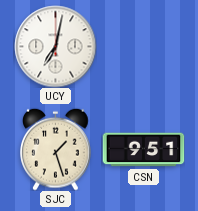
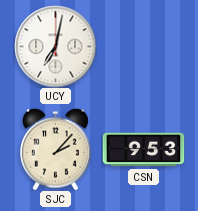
SJC: 1:27 -> 2:07 (56, 149)
CSN: 9:51 -> 9:53 (143, 150)
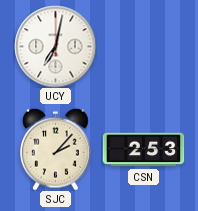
CSN: 9:53 -> 2:53 (143, 150)
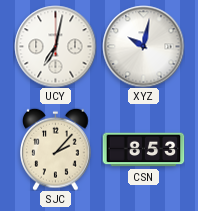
XYZ: none -> 10:02 (143, 46)
CSN: 2:53 -> 8:53 (143, 150)
